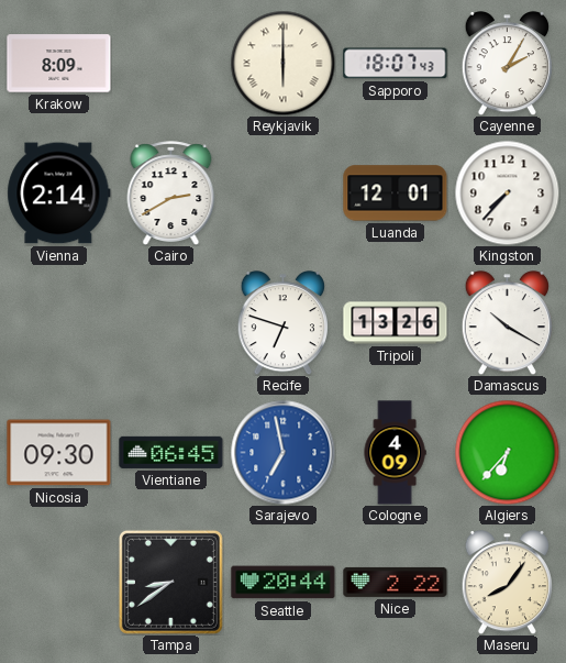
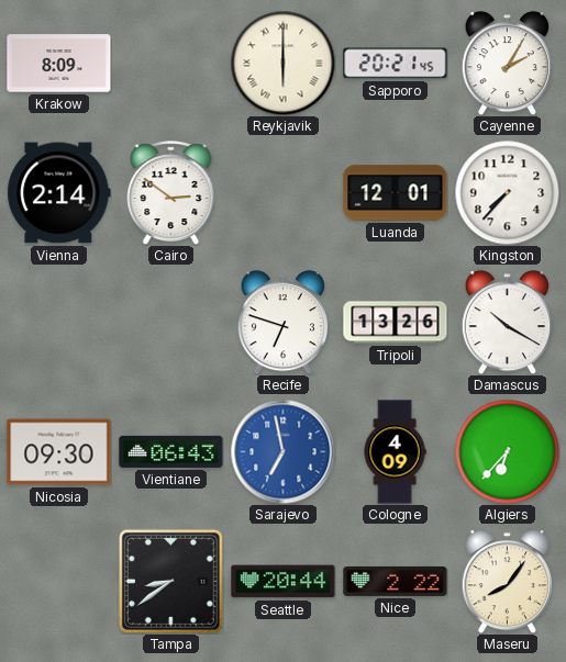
Sapporo: 18:07 -> 20:21 (396, 64)
Cairo: 2:40 -> 2:51 (171, 192)
Vientiane: 06:45 -> 06:43 (171, 451)
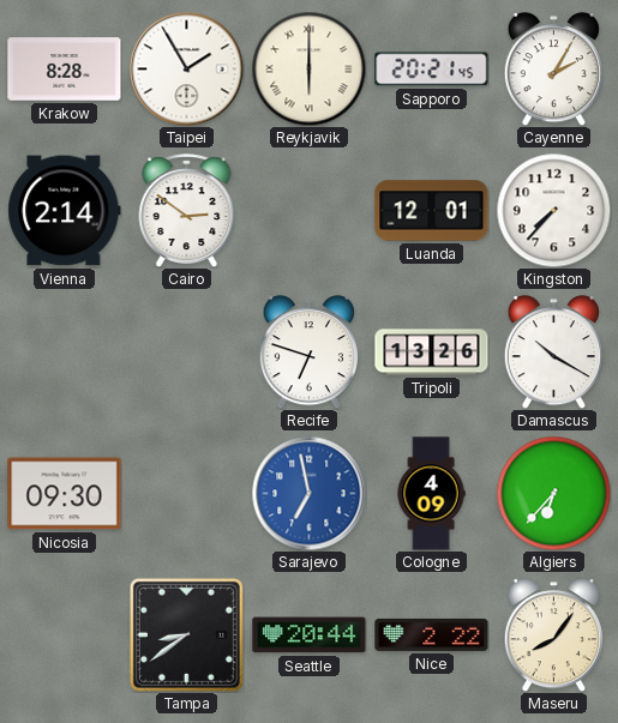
Krakow: 8:09 -> 8:28 (65, 70)
Taipei: none -> 1:55 (186, 68)
Vientiane: 06:43 -> none (171, 451)
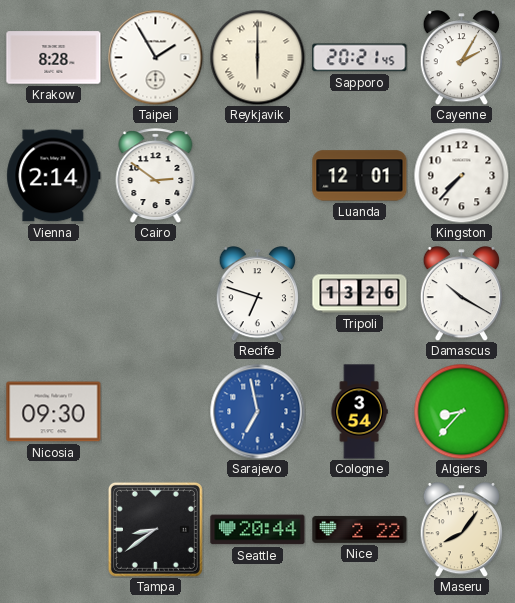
Cologne: 4:09 -> 3:54 (359, 412)
Algiers: 6:37 -> 8:37 (461, 411)
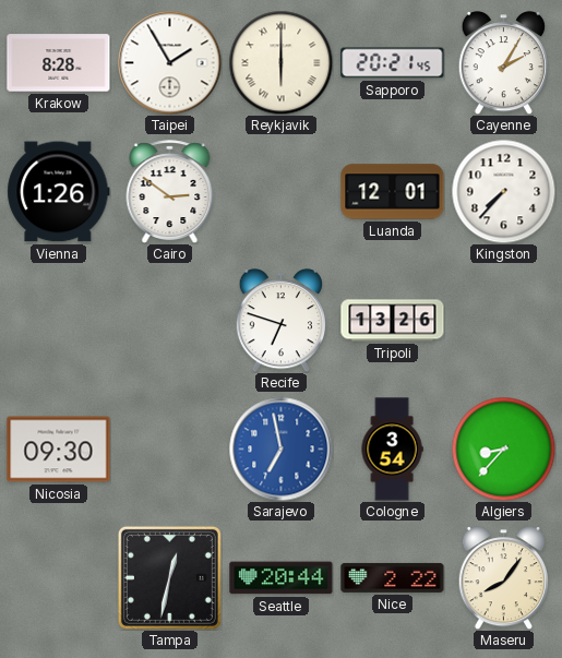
Vienna: 2:14 -> 1:26 (59, 192)
Damascus: 10:20 -> none (461, 294)
Tampa: 8:39 -> 12:32 (169, 577)
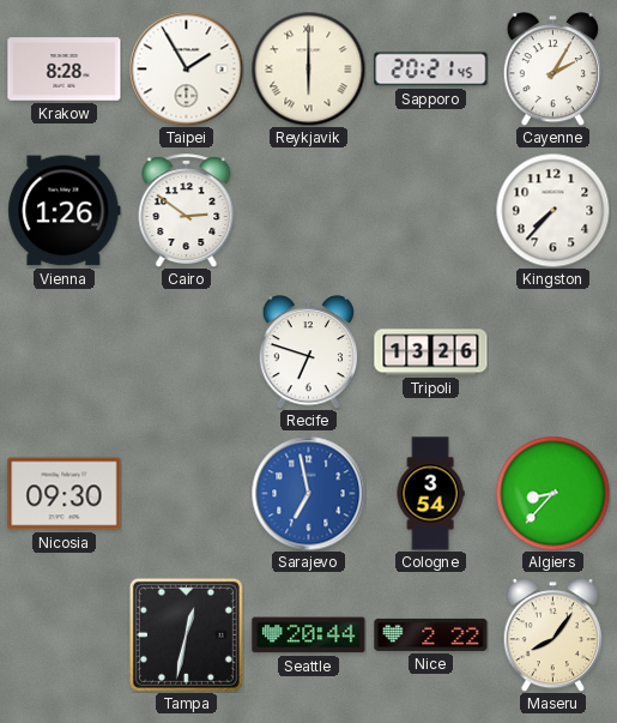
Luanda: 12:01 -> none (393, 192)
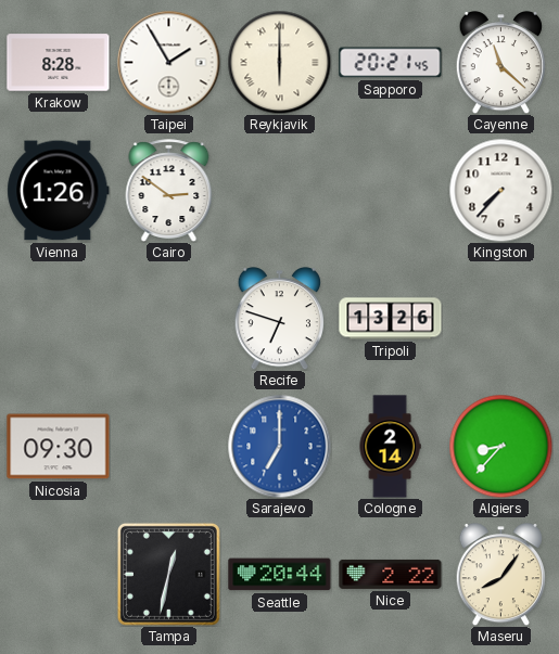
Cayenne: 2:05 -> 11:22 (500, 63)
Sarajevo: 6:58 -> 7:00 (279, 446)
Cologne: 3:54 -> 2:14 (390, 447)
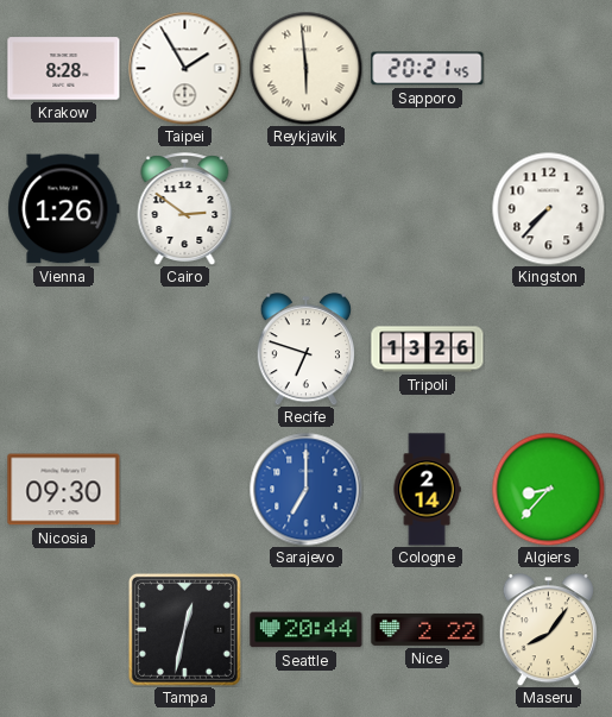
Reykjavik: 6:00 -> 5:59 (305, 68)
Cayenne: 11:22 -> none (500, 63)
